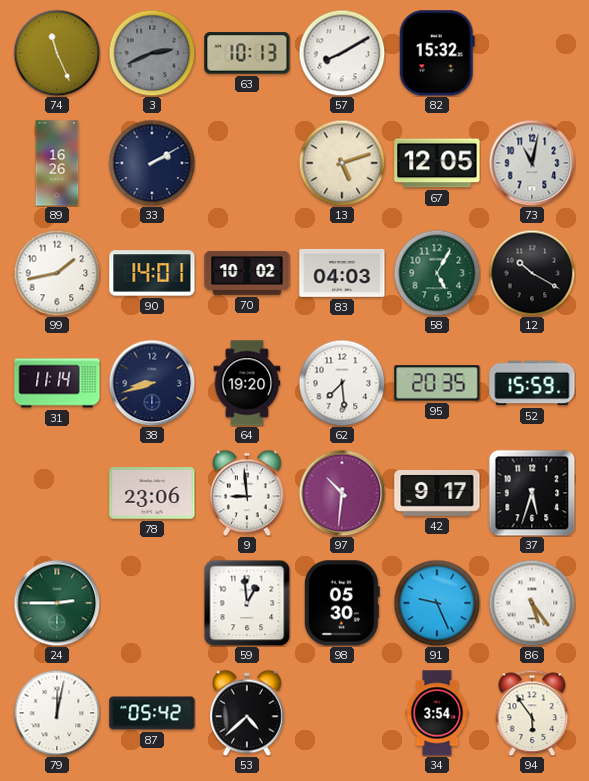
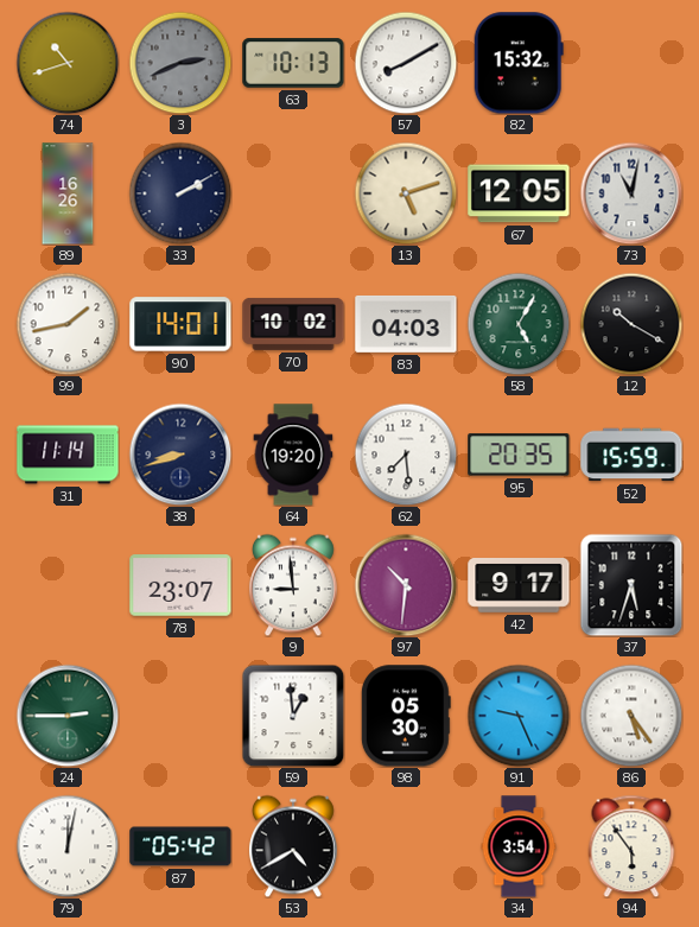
74: 11:26 -> 10:42 (68, 63)
78: 23:06 -> 23:07 (180, 585)
53: 4:38 -> 4:40 (294, 846)
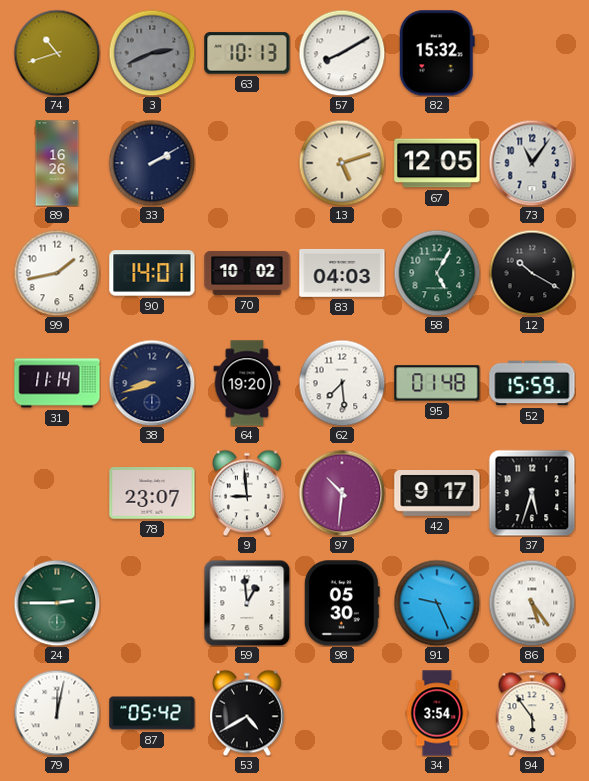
73: 11:02 -> 11:06 (532, 163)
95: 20:35 -> 01:48 (437, 383)
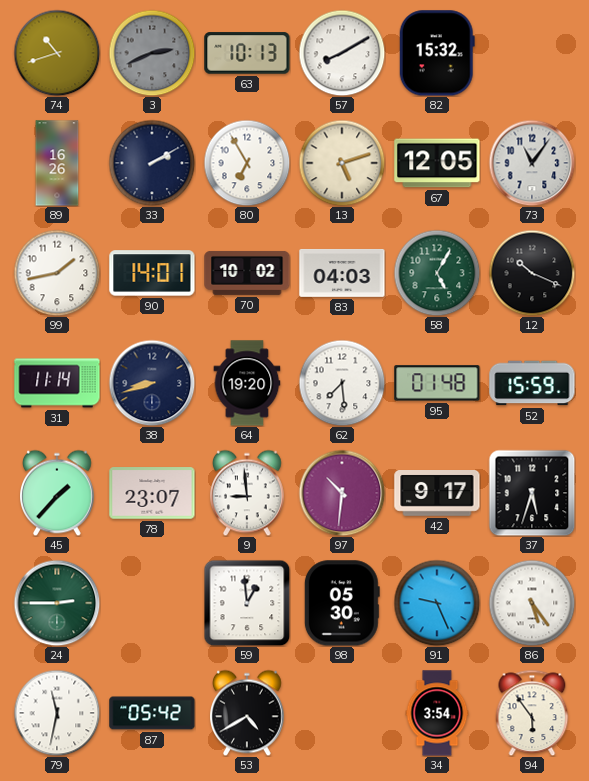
80: none -> 6:55 (247, 163)
12: 10:20 -> 10:19 (532, 273)
45: none -> 1:37 (58, 493)
79: 12:02 -> 11:32 (57, 713)
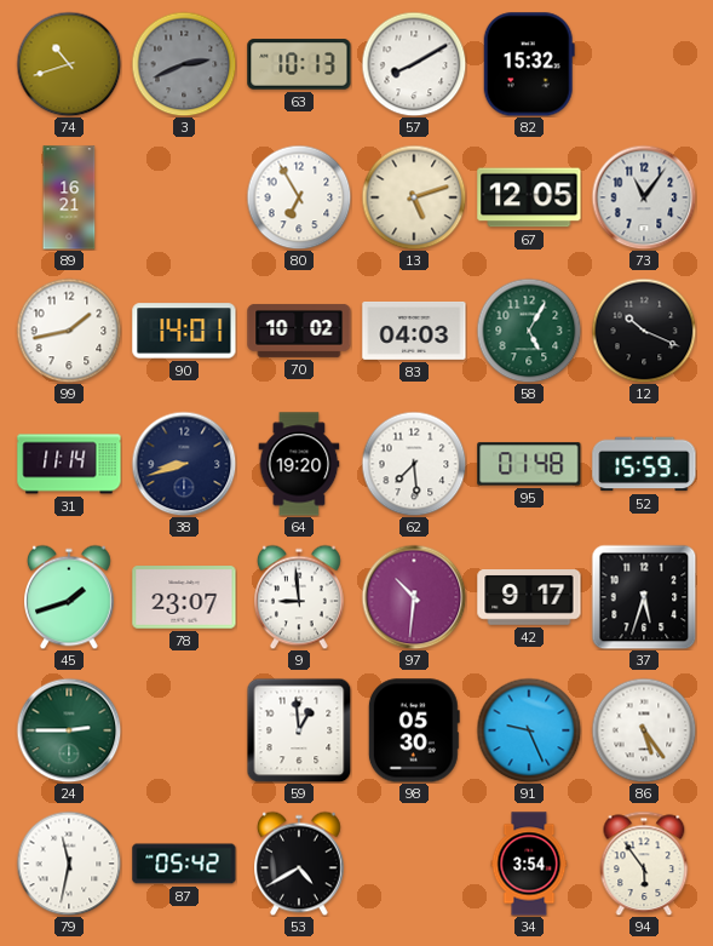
89: 16:26 -> 16:21 (69, 197)
33: 2:10 -> none (152, 163)
45: 1:37 -> 1:42 (70, 597)
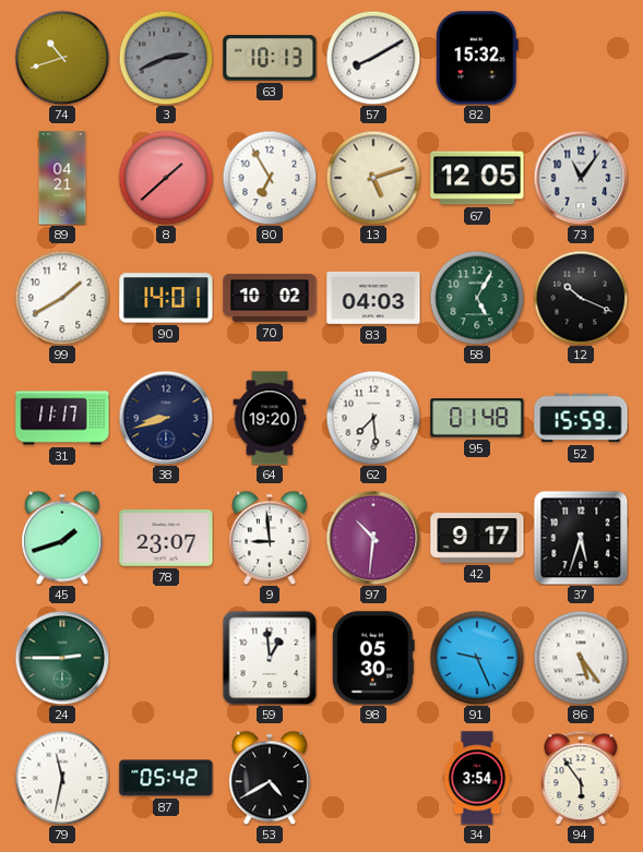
89: 16:21 -> 04:21 (62, 178)
8: none -> 1:38 (166, 178)
99: 1:43 -> 1:40 (62, 298)
31: 11:14 -> 11:17 (62, 418)
